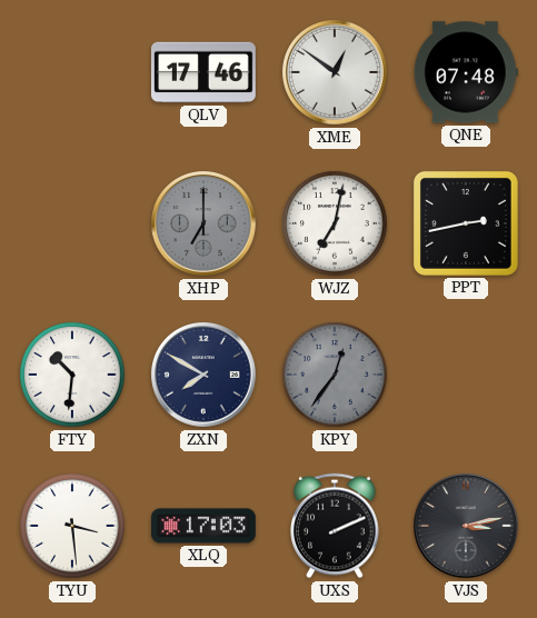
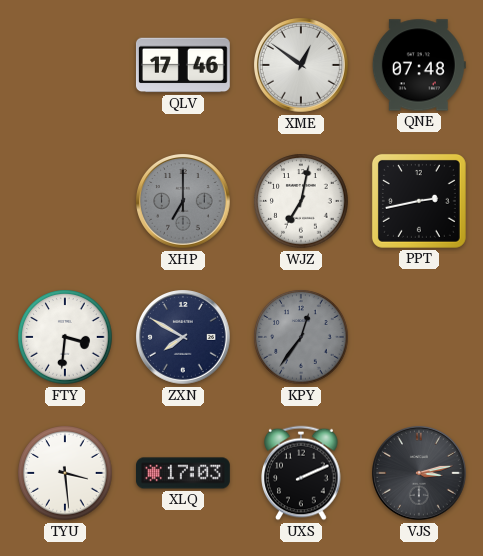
FTY: 10:31 -> 3:31 (65, 337)
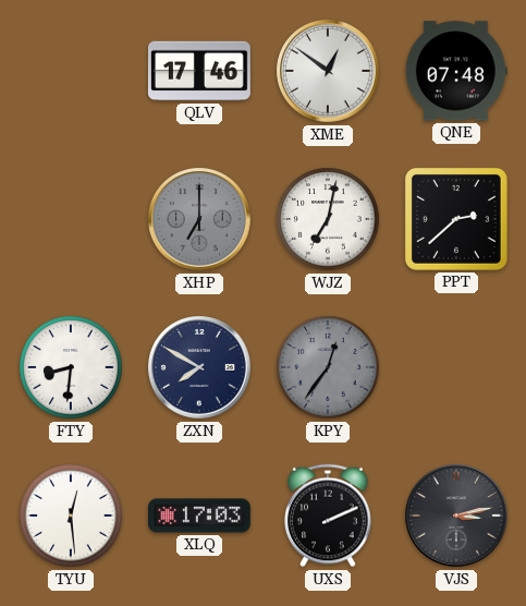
PPT: 2:43 -> 2:38 (456, 219)
FTY: 3:31 -> 8:31 (71, 367)
TYU: 3:29 -> 12:29 (71, 516)
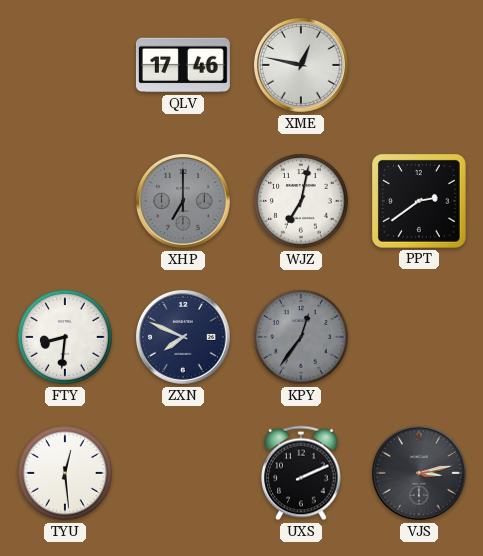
XME: 12:51 -> 12:47 (302, 66)
QNE: 07:48 -> none (456, 71)
PPT: 2:38 -> 2:39 (419, 201)
ZXN: 7:50 -> 7:49 (184, 338)
XLQ: 17:03 -> none (200, 516)
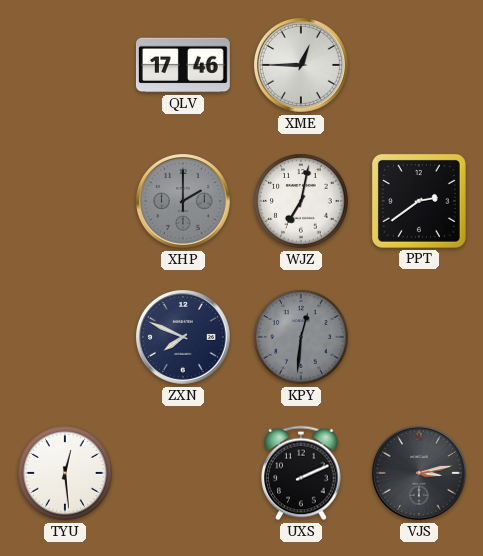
XME: 12:47 -> 12:45 (302, 66)
XHP: 7:00 -> 2:00 (184, 202)
FTY: 8:31 -> none (65, 337)
KPY: 12:36 -> 12:31 (301, 337)
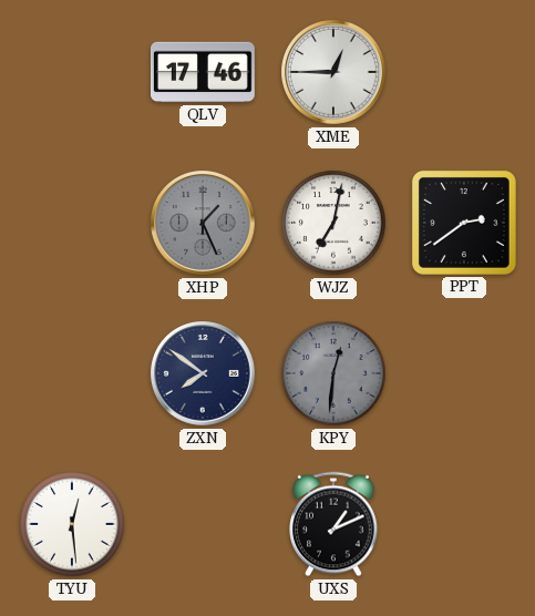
XHP: 2:00 -> 1:26 (204, 224)
ZXN: 7:49 -> 7:51 (204, 374)
UXS: 2:11 -> 1:11 (333, 524)
VJS: 3:13 -> none (420, 474)
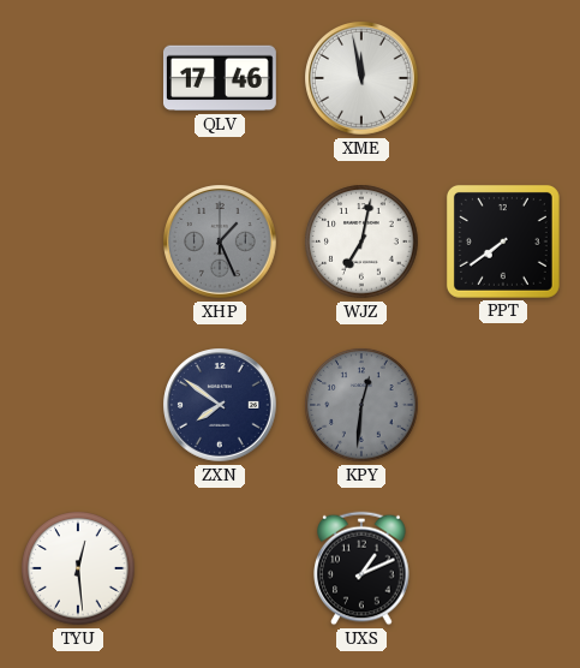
XME: 12:45 -> 11:58 (363, 79)
PPT: 2:39 -> 7:39 (503, 241)
